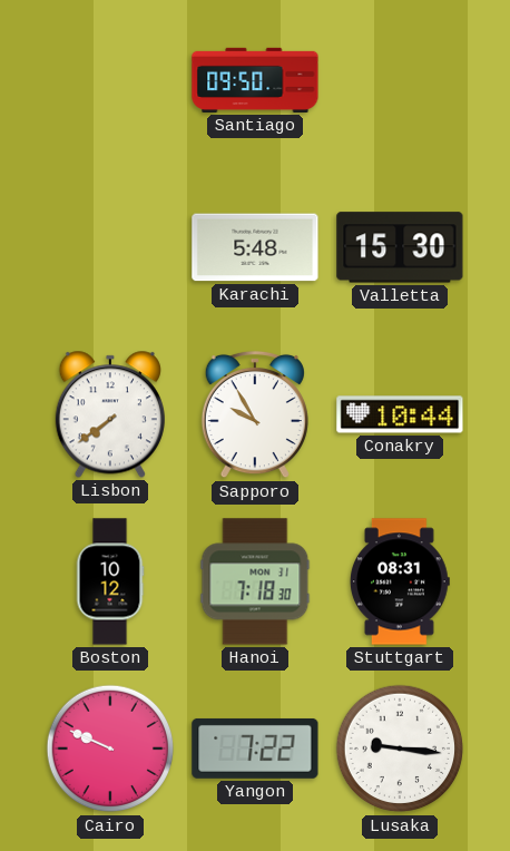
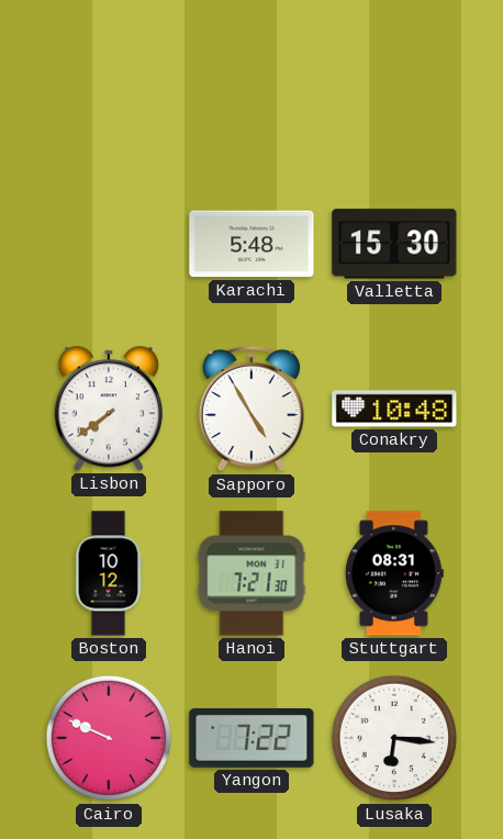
Santiago: 09:50 -> none (255, 80)
Sapporo: 9:55 -> 4:55 (251, 409)
Conakry: 10:44 -> 10:48 (394, 409)
Hanoi: 7:18 -> 7:21 (251, 573)
Lusaka: 9:16 -> 6:16 (394, 738)
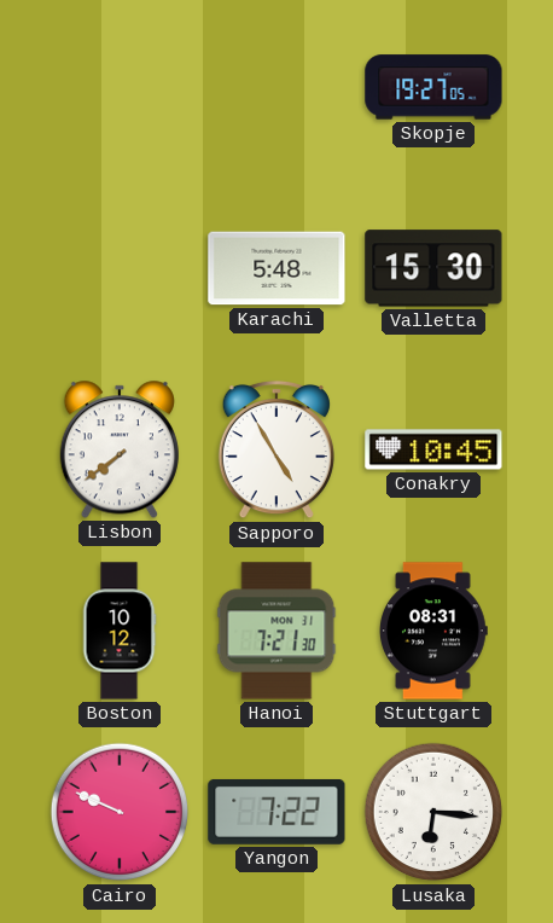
Skopje: none -> 19:27 (433, 87)
Conakry: 10:48 -> 10:45 (433, 449)
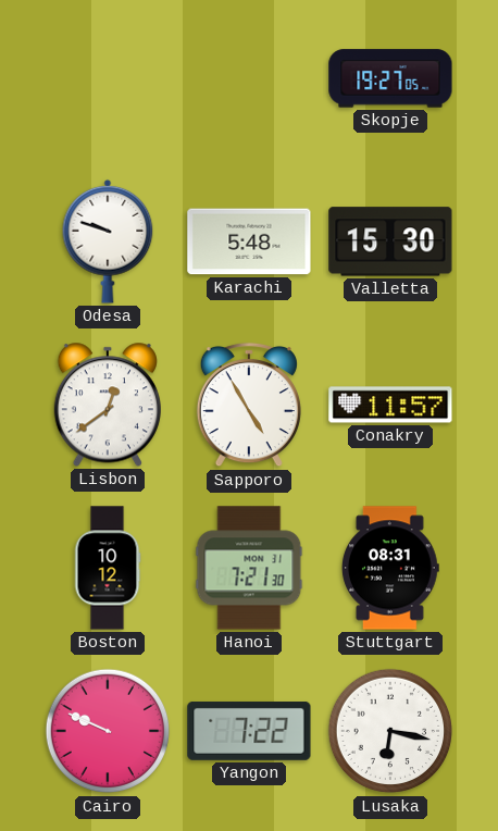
Odesa: none -> 9:48 (108, 241)
Lisbon: 7:39 -> 12:39 (108, 405)
Conakry: 10:45 -> 11:57 (390, 405)
Lusaka: 6:16 -> 6:17 (390, 731)
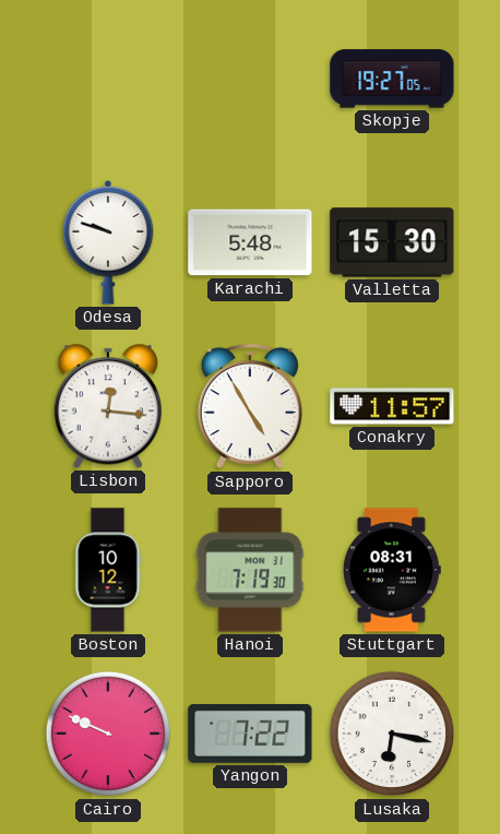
Lisbon: 12:39 -> 12:16 (108, 406)
Hanoi: 7:21 -> 7:19 (250, 570)
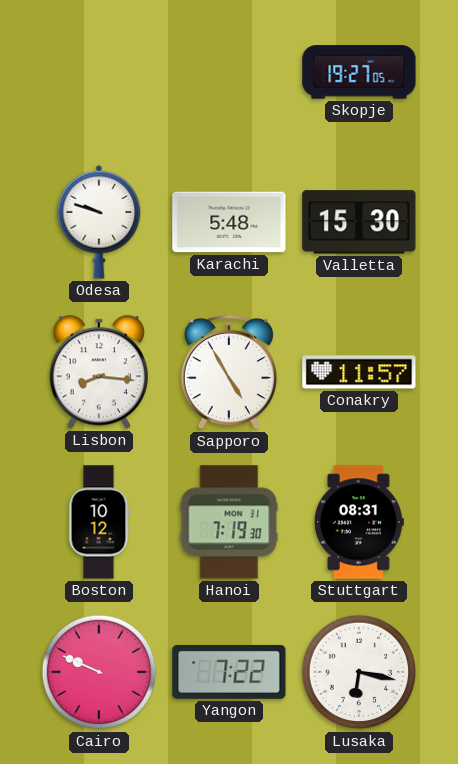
Lisbon: 12:16 -> 8:16 (99, 372)
